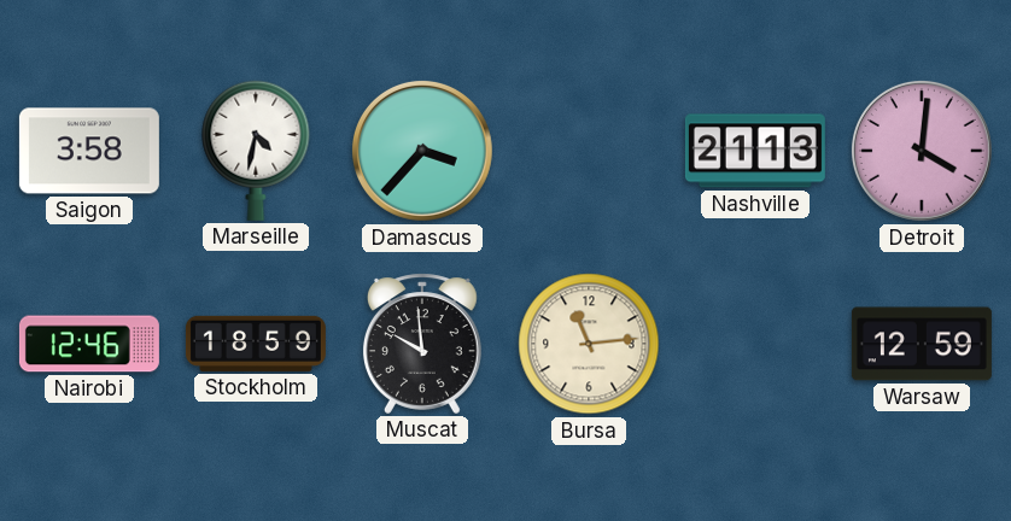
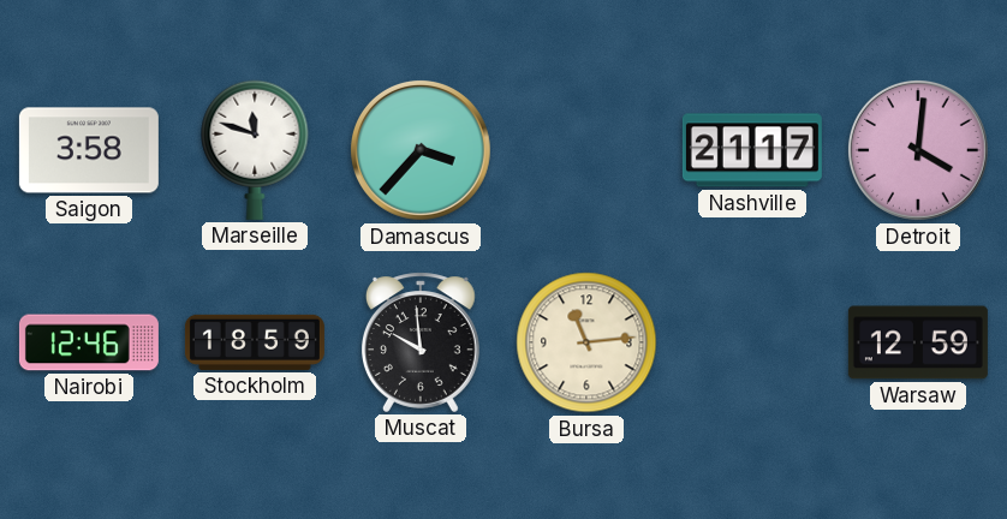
Marseille: 4:32 -> 11:48 (255, 150)
Nashville: 21:13 -> 21:17 (752, 150)
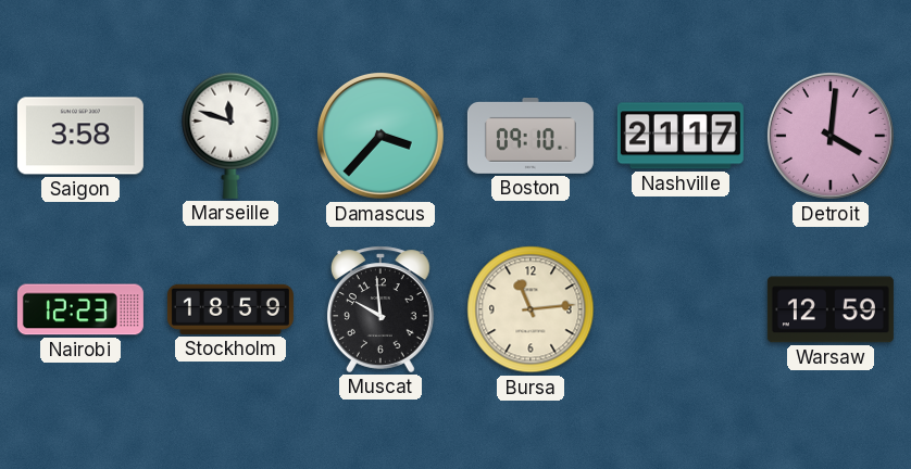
Boston: none -> 09:10 (531, 137)
Nairobi: 12:46 -> 12:23 (80, 309)
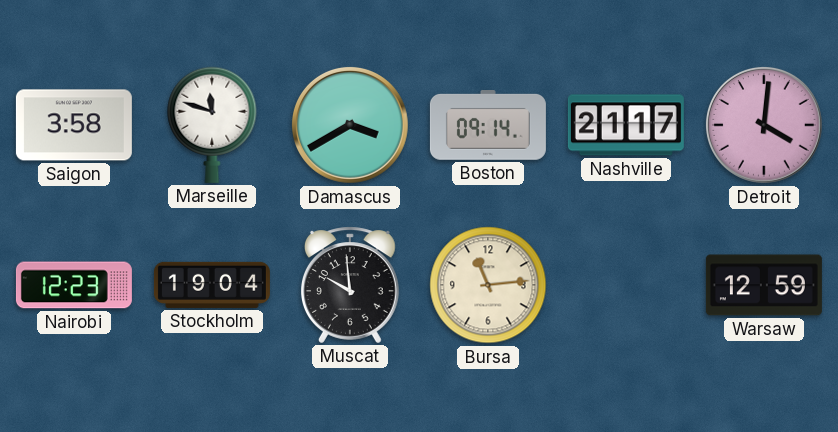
Damascus: 3:37 -> 3:40 (350, 125)
Boston: 09:10 -> 09:14 (488, 126)
Stockholm: 18:59 -> 19:04 (212, 285)
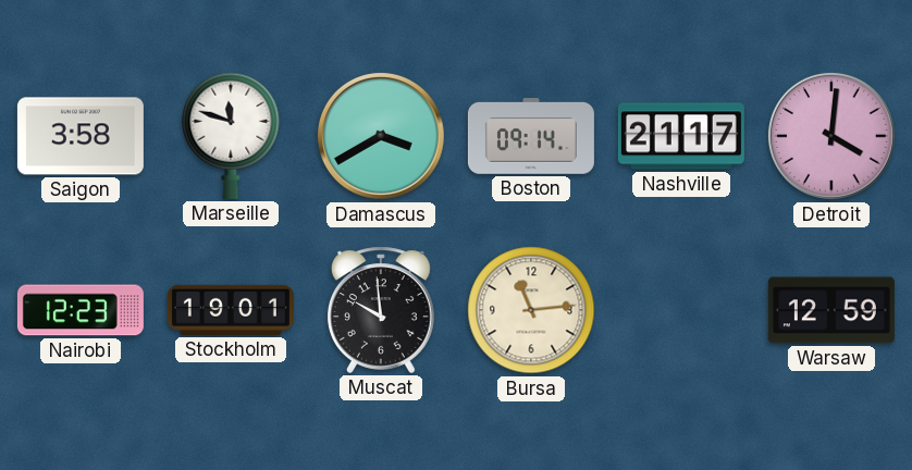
Stockholm: 19:04 -> 19:01 (231, 310)
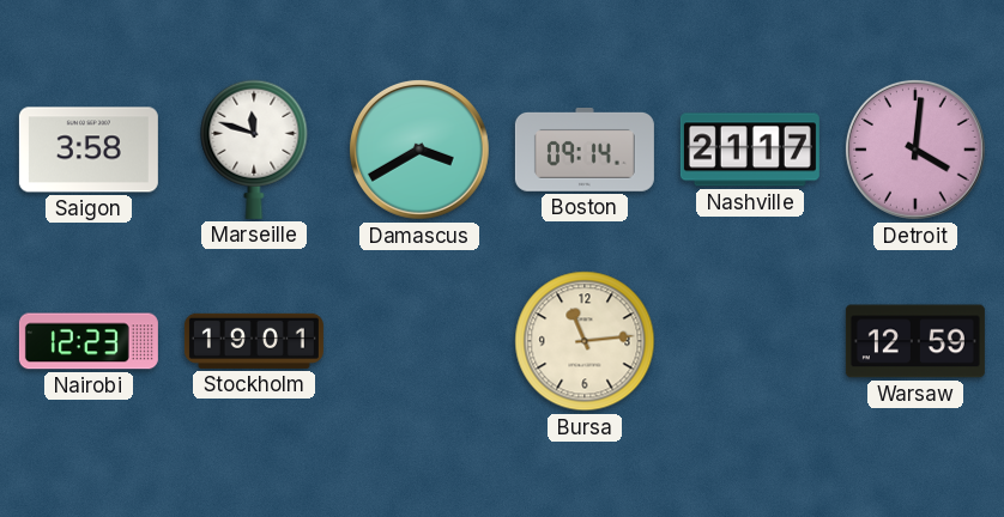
Muscat: 9:59 -> none (381, 310)
